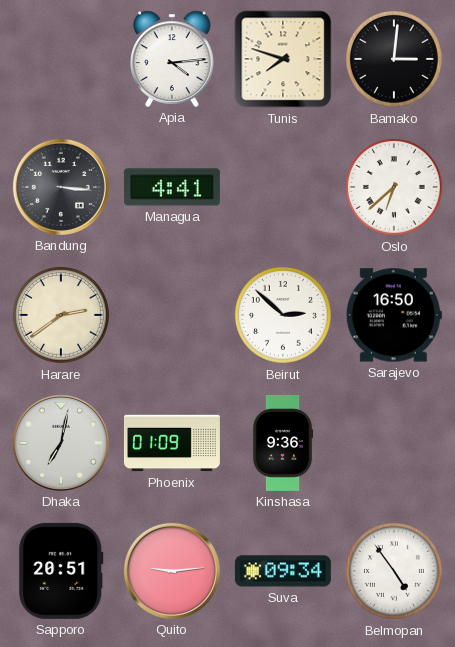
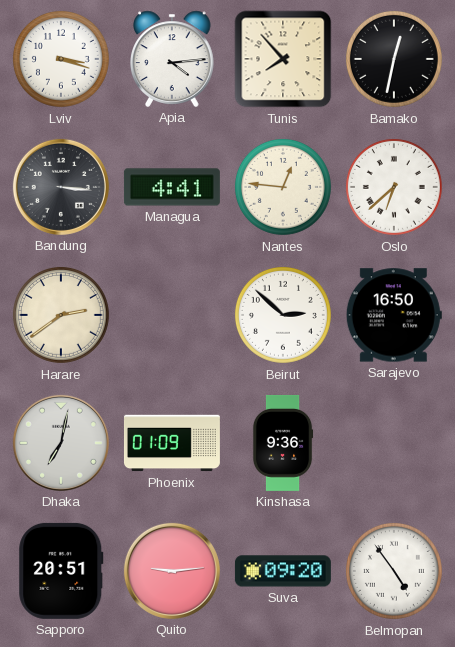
Lviv: none -> 3:18 (61, 59)
Tunis: 7:48 -> 7:53 (283, 59)
Bamako: 3:01 -> 12:32 (394, 59)
Nantes: none -> 12:46 (283, 187)
Suva: 09:34 -> 09:20 (283, 571)
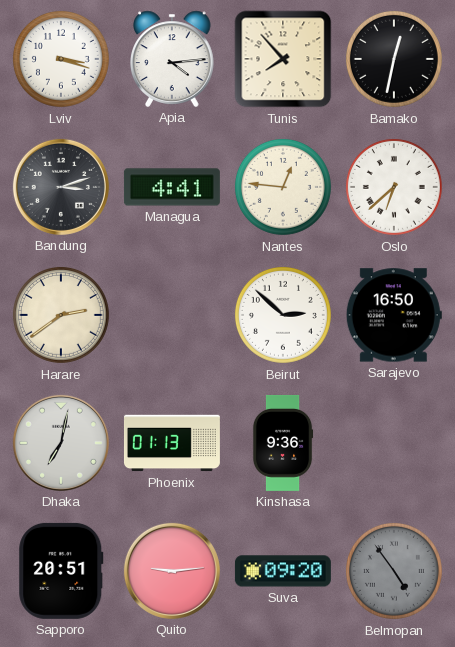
Bandung: 3:16 -> 3:12 (61, 187)
Phoenix: 01:09 -> 01:13 (172, 443)
Belmopan dial: white -> grey (394, 571)
